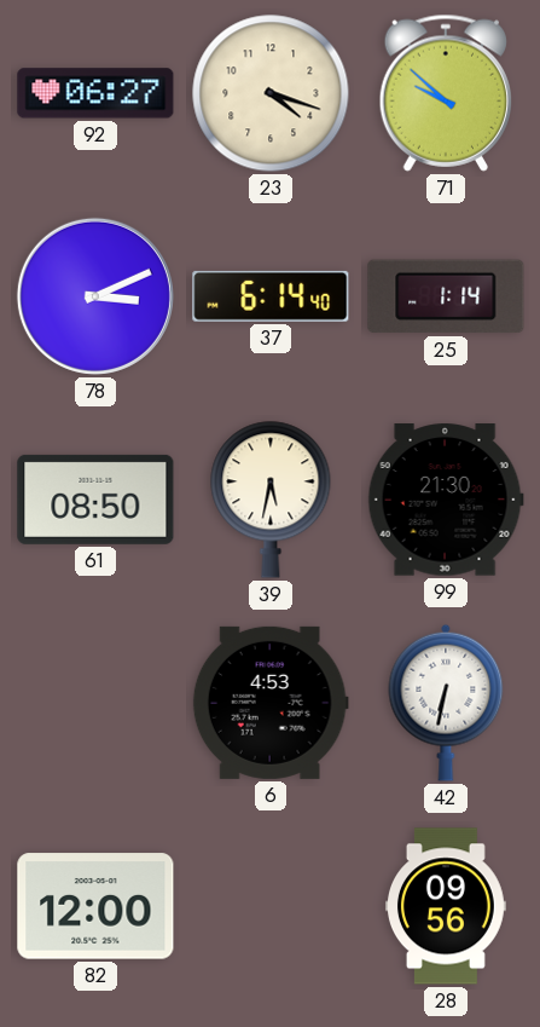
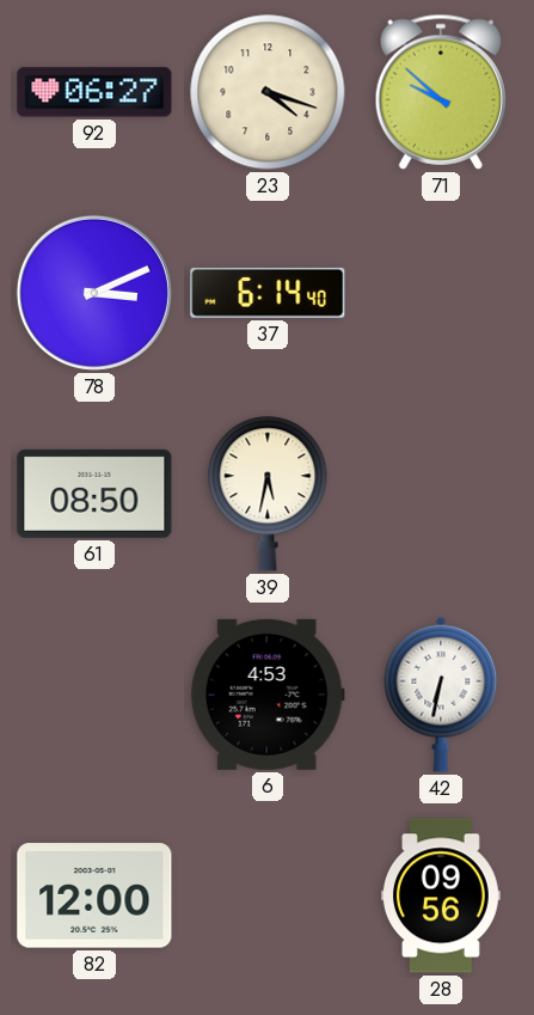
25: 1:14 -> none (446, 296)
99: 21:30 -> none (446, 500)
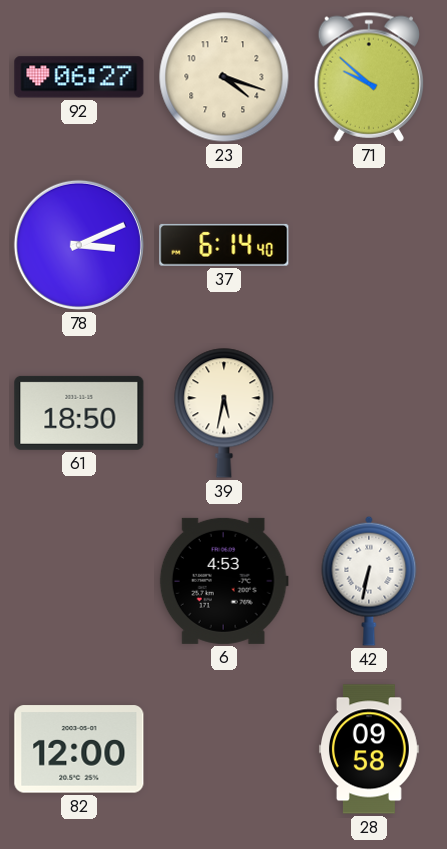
61: 08:50 -> 18:50 (79, 413)
28: 09:56 -> 09:58 (369, 749)
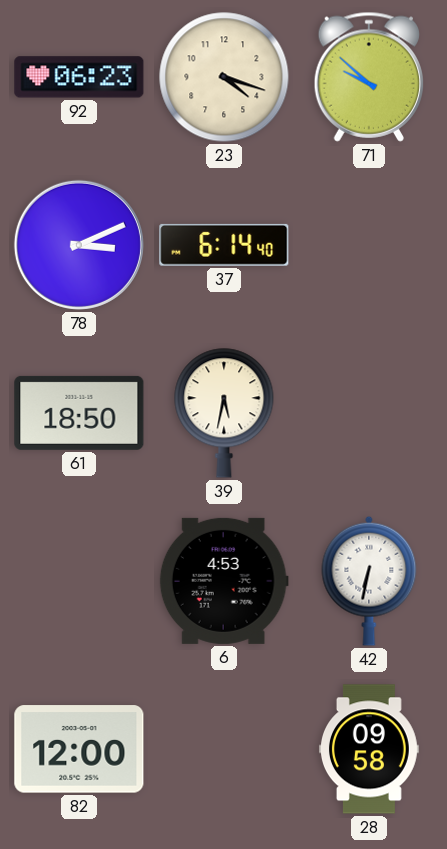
92: 06:27 -> 06:23 (79, 77)
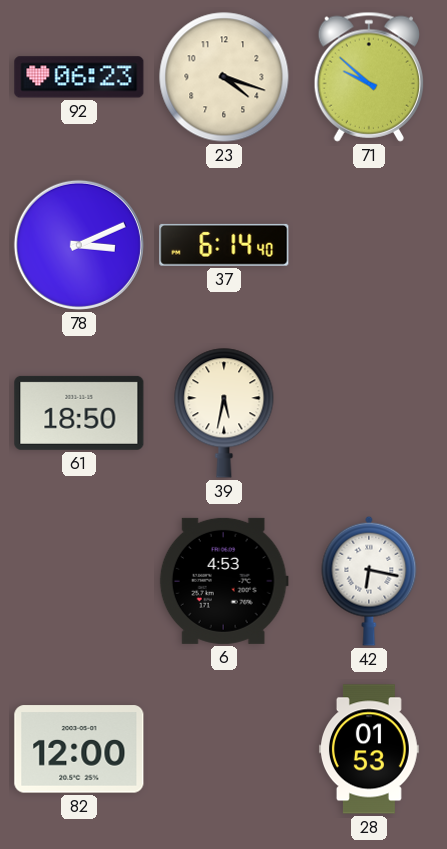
42: 6:32 -> 6:17 (369, 581)
28: 09:58 -> 01:53 (369, 749)
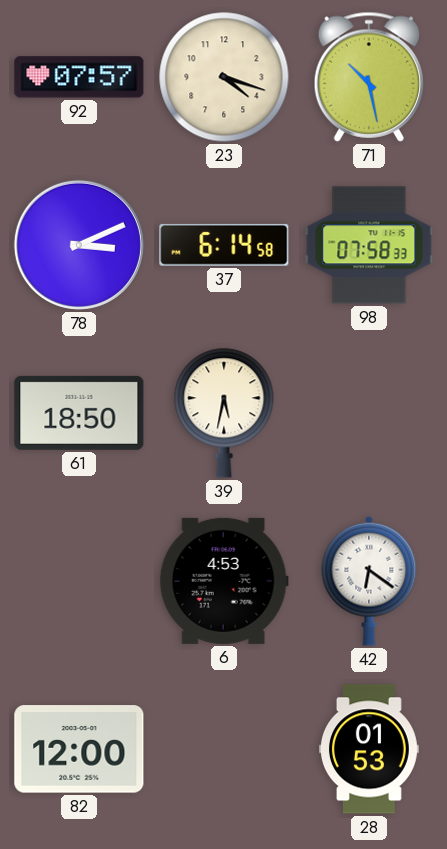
92: 06:23 -> 07:57 (79, 77)
71: 9:52 -> 10:28 (368, 77)
37: 6:14:40 -> 6:14:58 (224, 245)
98: none -> 07:58 (369, 245)
42: 6:17 -> 6:21 (369, 581)
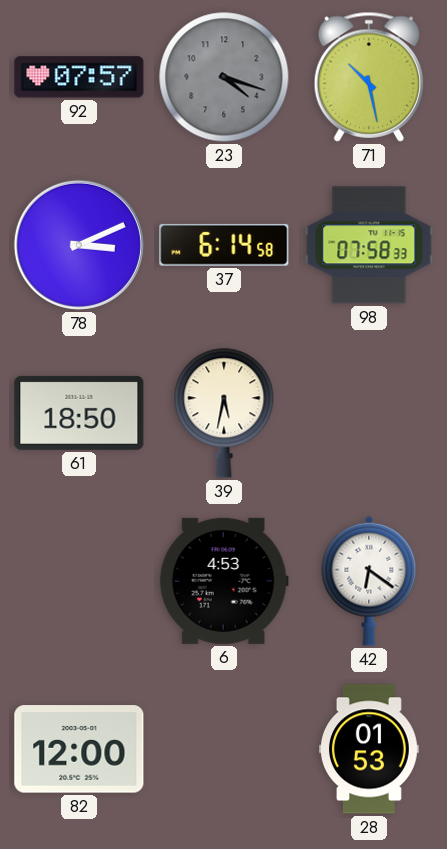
23 dial: cream -> grey (224, 77)
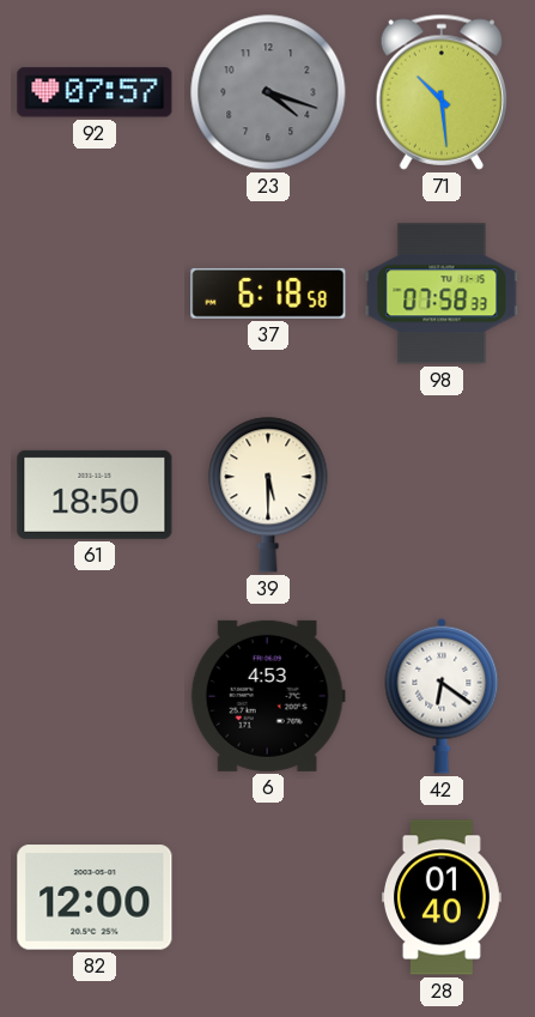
71: 10:28 -> 10:29 (440, 92)
78: 3:11 -> none (79, 245)
37: 6:14 -> 6:18 (268, 293)
39: 5:32 -> 5:30 (268, 495)
28: 01:53 -> 01:40 (442, 897)
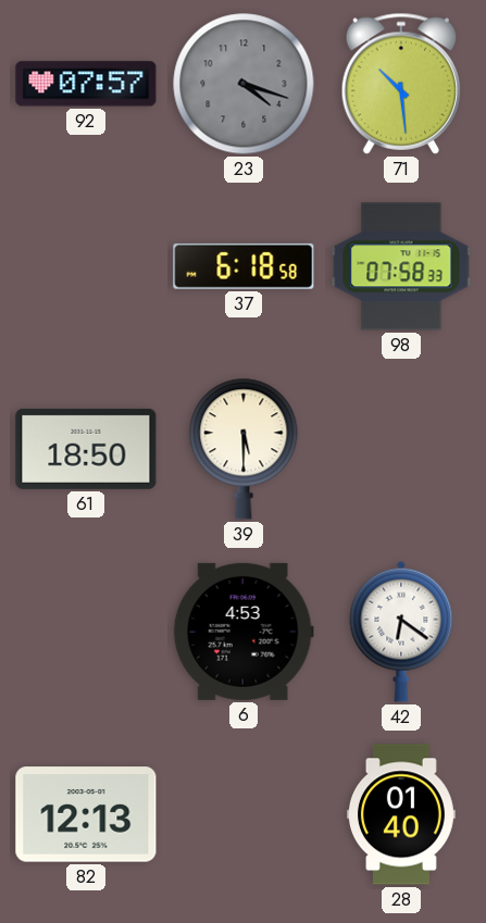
82: 12:00 -> 12:13 (86, 814)
